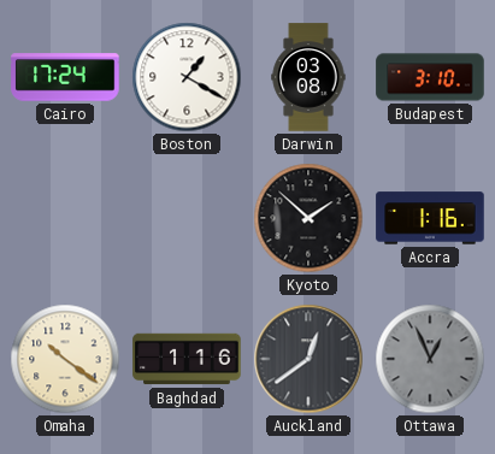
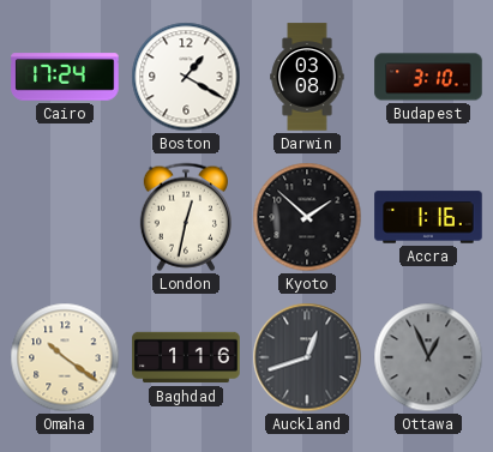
London: none -> 12:32 (186, 217)
Auckland: 12:39 -> 12:42 (307, 357)
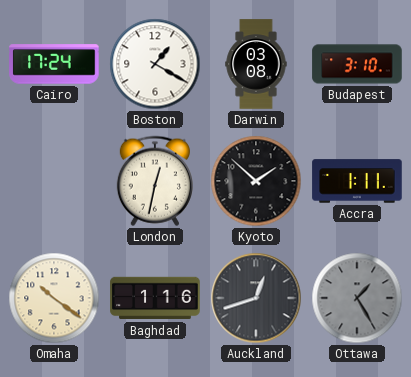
Accra: 1:16 -> 1:11 (357, 181)
Ottawa: 12:56 -> 1:25 (357, 298)
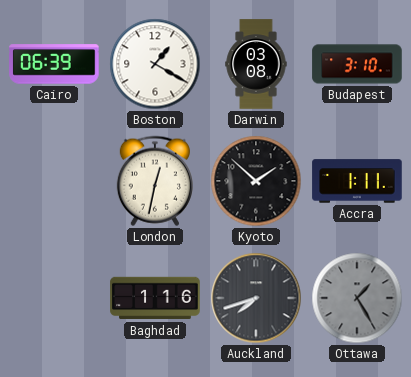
Cairo: 17:24 -> 06:39 (54, 64)
Omaha: 10:21 -> none (54, 298)
Auckland: 12:42 -> 7:42 (256, 298)
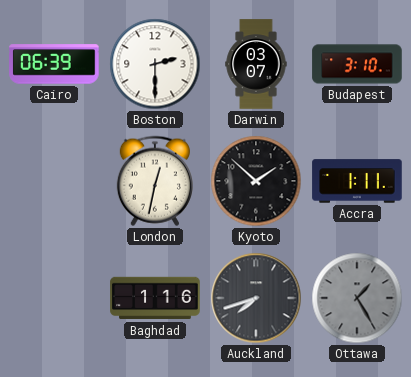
Boston: 1:20 -> 2:30 (155, 64)
Darwin: 03:08 -> 03:07 (256, 64)
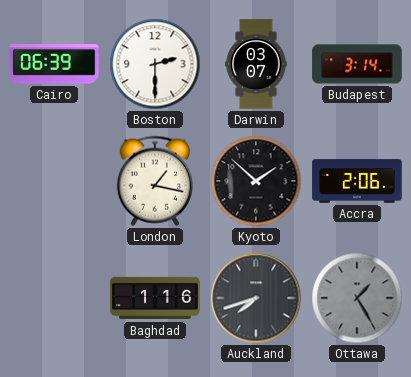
Budapest: 3:10 -> 3:14 (357, 64)
London: 12:32 -> 1:17 (155, 181)
Accra: 1:11 -> 2:06 (357, 181)
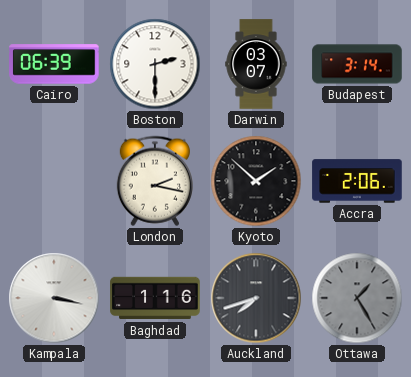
London: 1:17 -> 2:17 (155, 181)
Kampala: none -> 3:17 (54, 298)
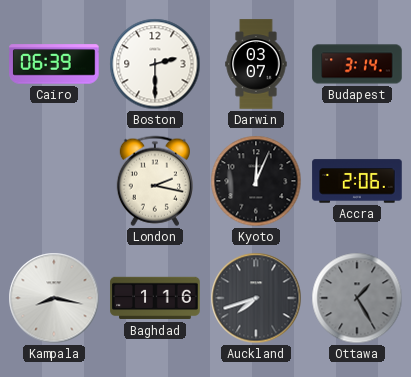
Kyoto: 1:52 -> 12:04 (256, 181)
Kampala: 3:17 -> 8:17 (54, 298)
